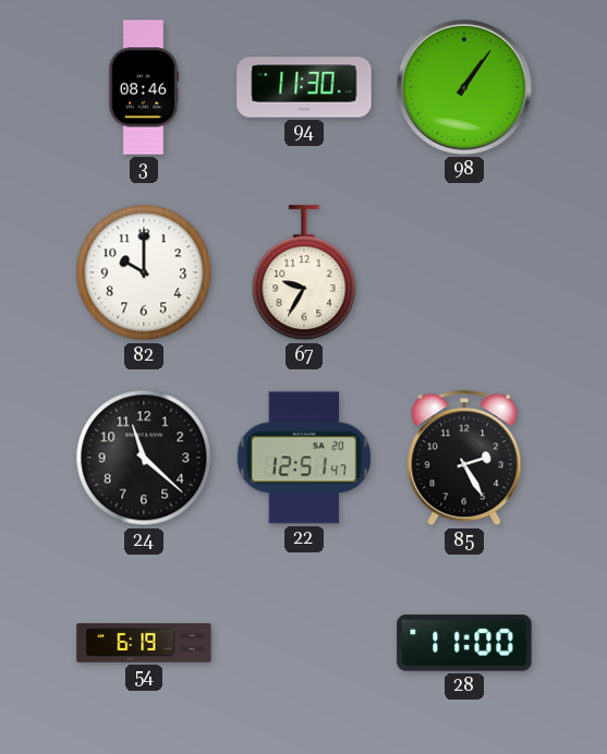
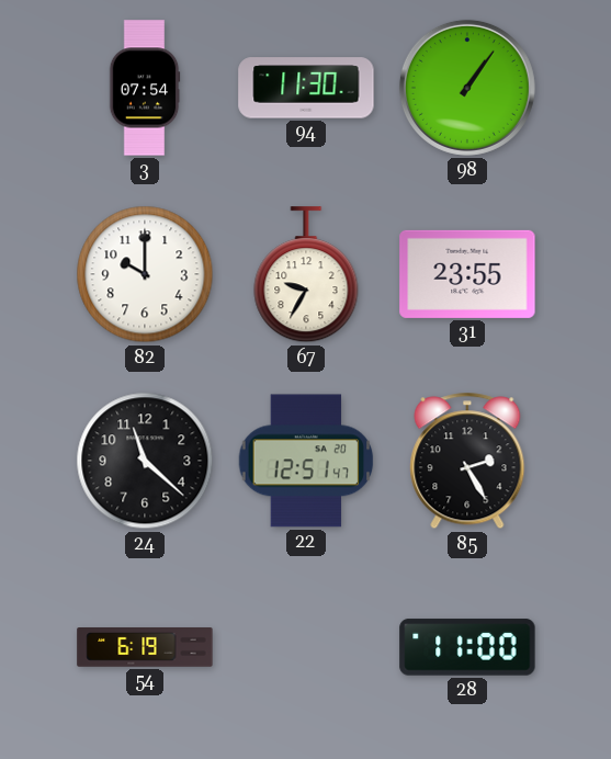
3: 08:46 -> 07:54 (145, 88)
31: none -> 23:55 (467, 274)
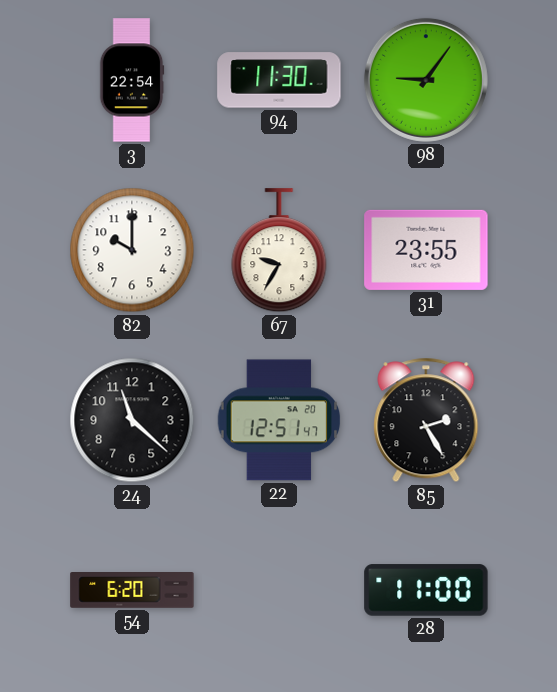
3: 07:54 -> 22:54 (132, 80)
98: 1:06 -> 9:06 (426, 80)
54: 6:19 -> 6:20 (132, 591)
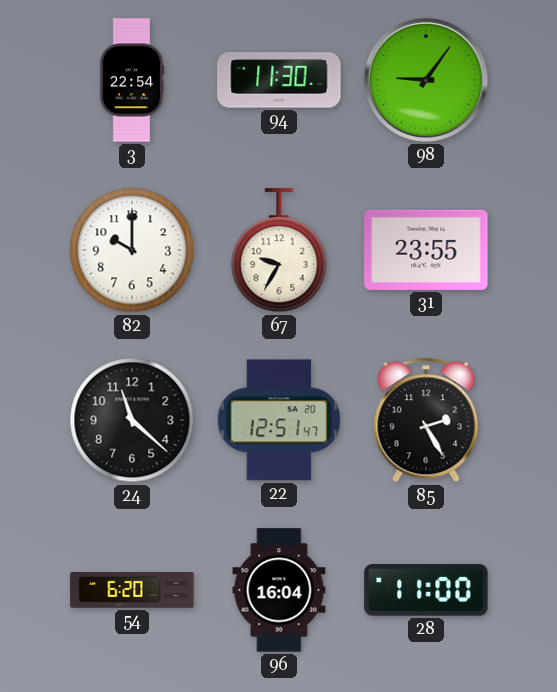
96: none -> 16:04 (279, 590)
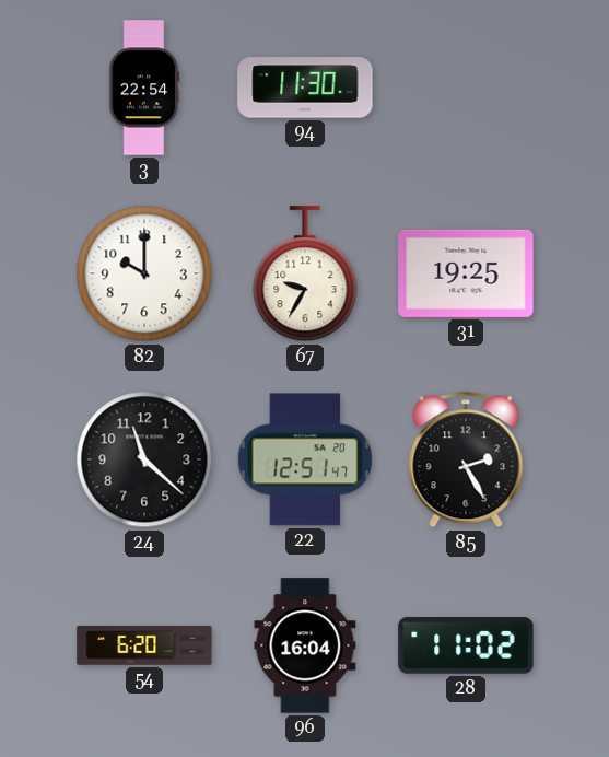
98: 9:06 -> none (426, 80)
31: 23:55 -> 19:25 (466, 273)
28: 11:00 -> 11:02 (466, 645)
